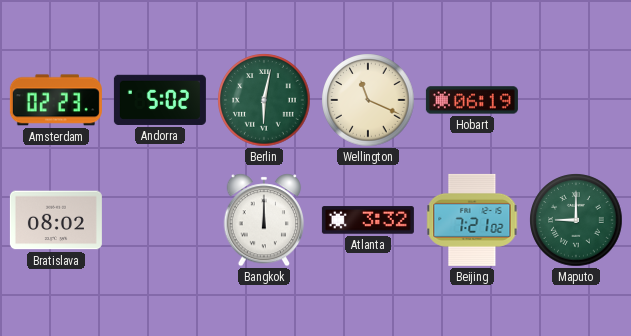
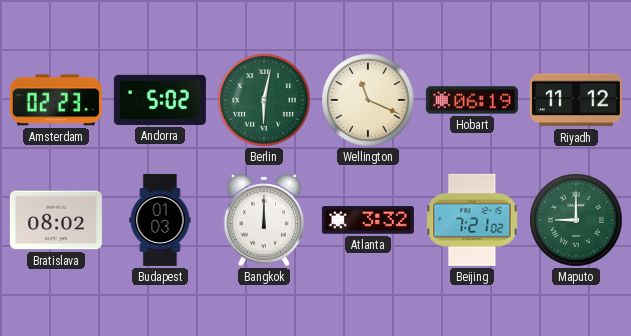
Riyadh: none -> 11:12 (576, 100)
Budapest: none -> 01:03 (160, 220)
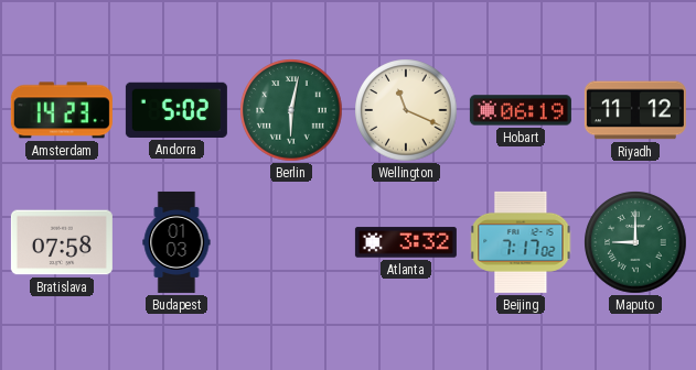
Amsterdam: 02:23 -> 14:23 (62, 110)
Bratislava: 08:02 -> 07:58 (62, 242)
Bangkok: 12:00 -> none (264, 220)
Beijing: 7:21 -> 7:17 (521, 242)
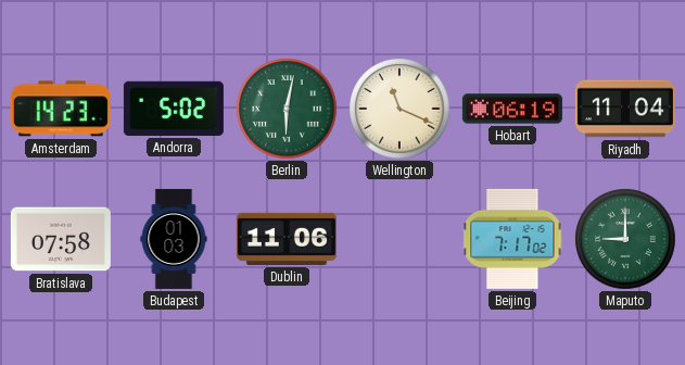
Riyadh: 11:12 -> 11:04 (625, 109)
Dublin: none -> 11:06 (287, 239)
Atlanta: 3:32 -> none (406, 242)
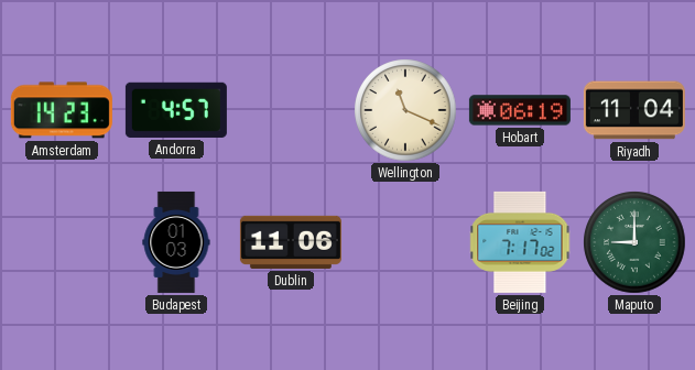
Andorra: 5:02 -> 4:57 (176, 110)
Berlin: 6:02 -> none (287, 109)
Bratislava: 07:58 -> none (61, 239)
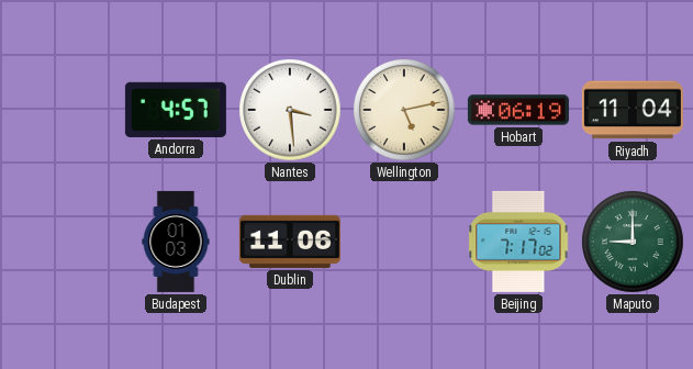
Amsterdam: 14:23 -> none (62, 110)
Nantes: none -> 3:29 (290, 110)
Wellington: 11:19 -> 5:13 (404, 110)
